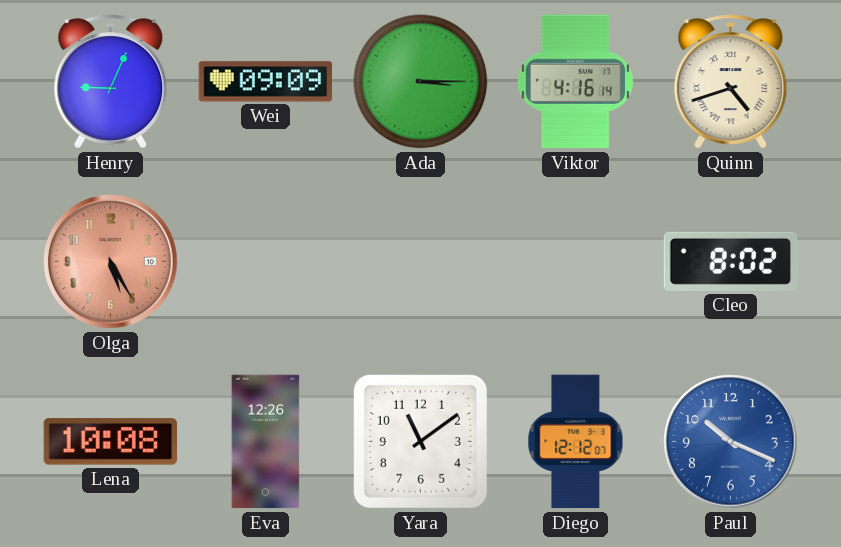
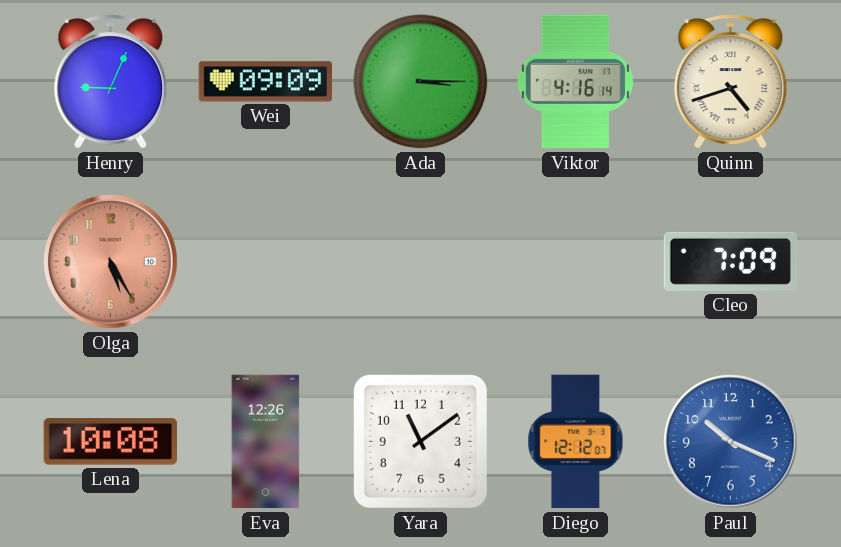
Cleo: 8:02 -> 7:09 (731, 261)
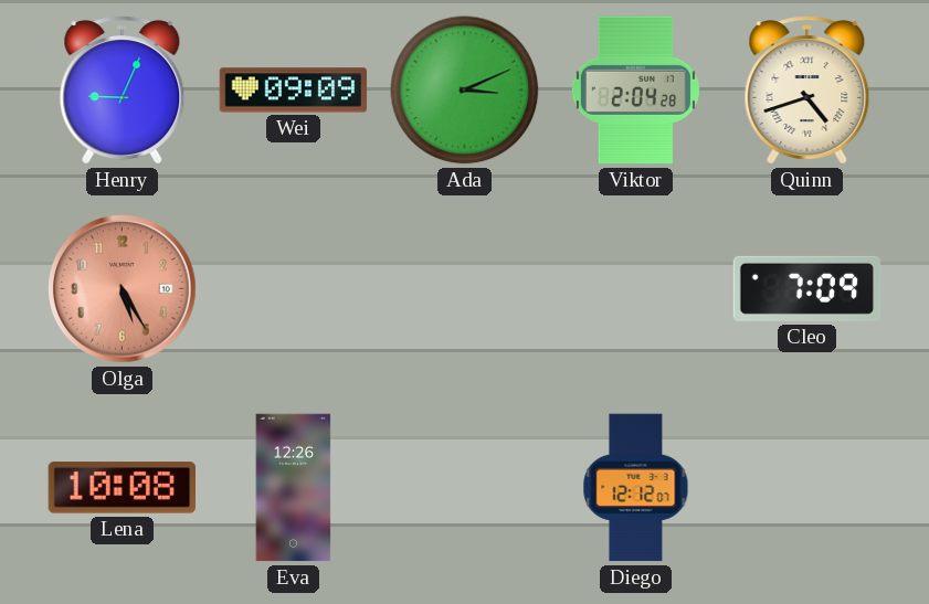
Ada: 3:15 -> 3:11 (465, 91)
Viktor: 4:16 -> 2:04 (635, 91)
Yara: 11:09 -> none (420, 441)
Paul: 10:19 -> none (731, 442)
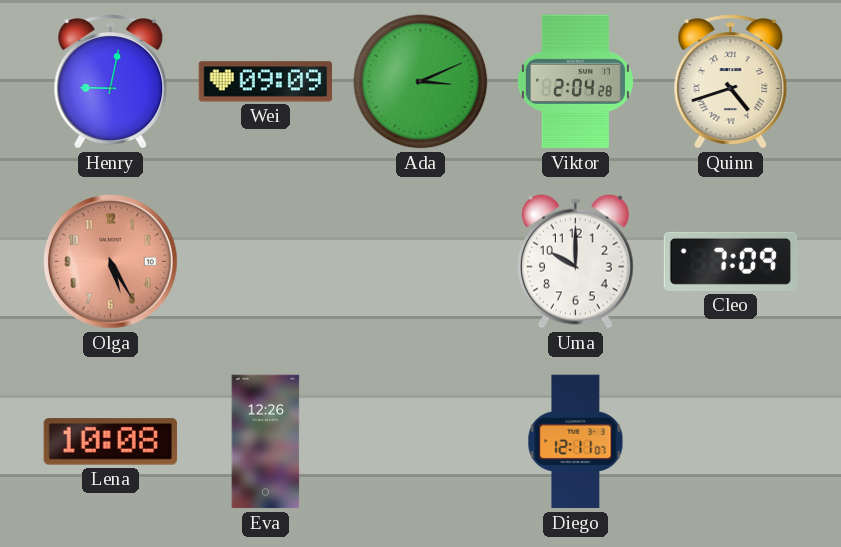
Henry: 9:04 -> 9:02 (111, 82)
Uma: none -> 10:00 (575, 261)
Diego: 12:12 -> 12:11 (576, 442)
